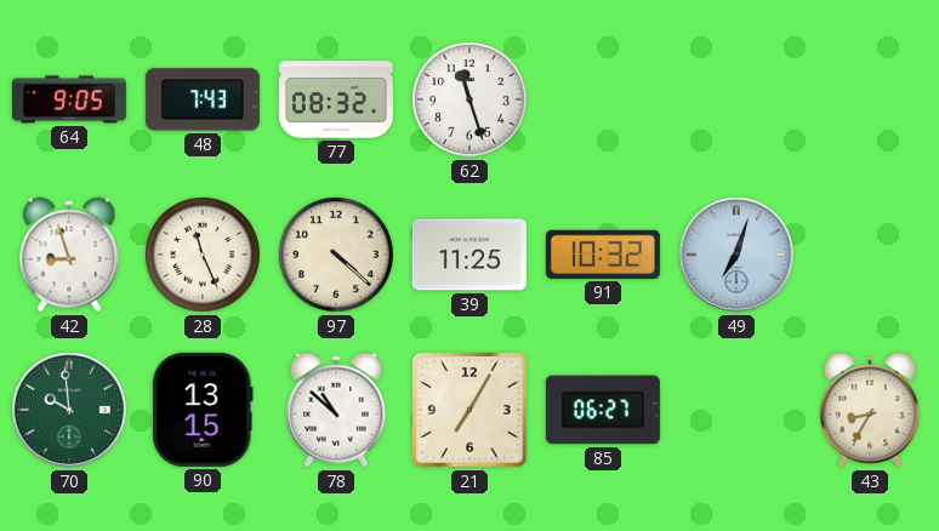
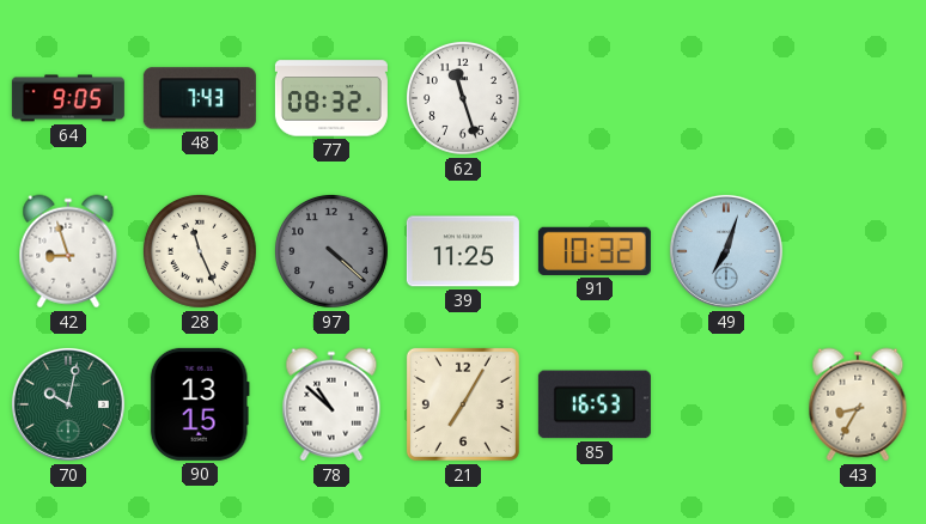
97 dial: cream -> grey (331, 251)
70: 9:59 -> 10:02 (68, 404)
85: 06:27 -> 16:53 (595, 404)
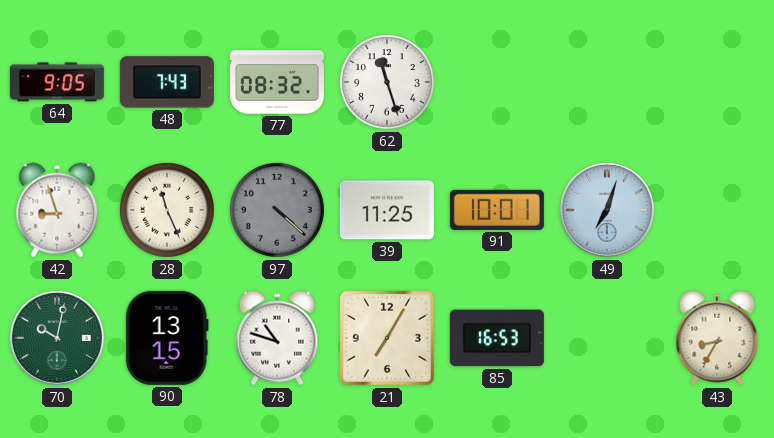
91: 10:32 -> 10:01 (497, 210)
78: 10:52 -> 10:48 (277, 338)
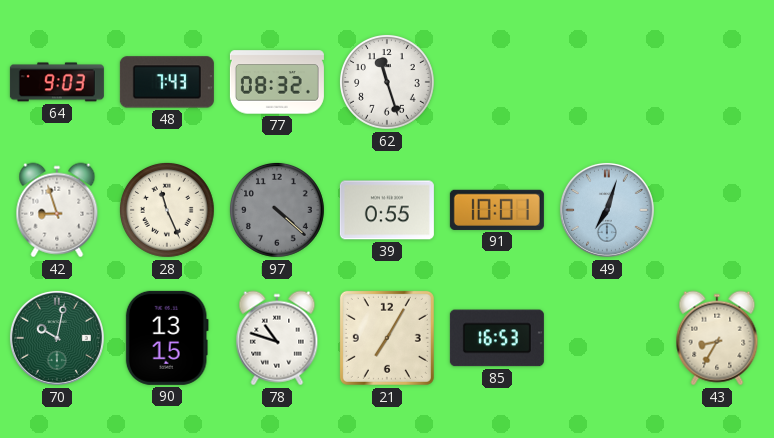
64: 9:05 -> 9:03 (57, 82)
39: 11:25 -> 0:55 (387, 210)
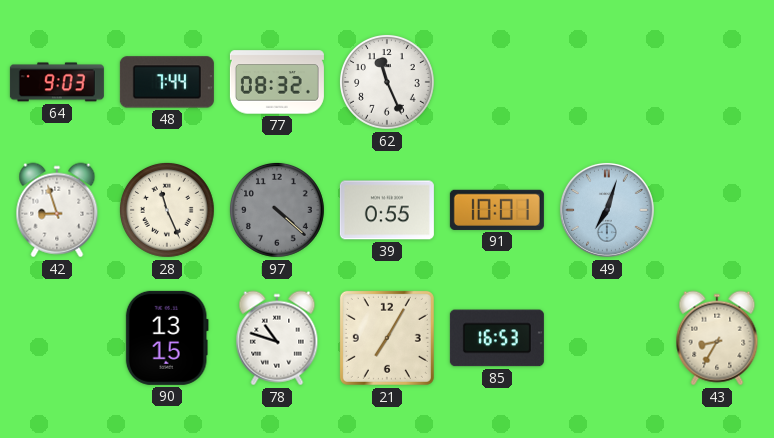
48: 7:43 -> 7:44 (167, 82)
62: 11:27 -> 11:26 (387, 82)
70: 10:02 -> none (57, 338)
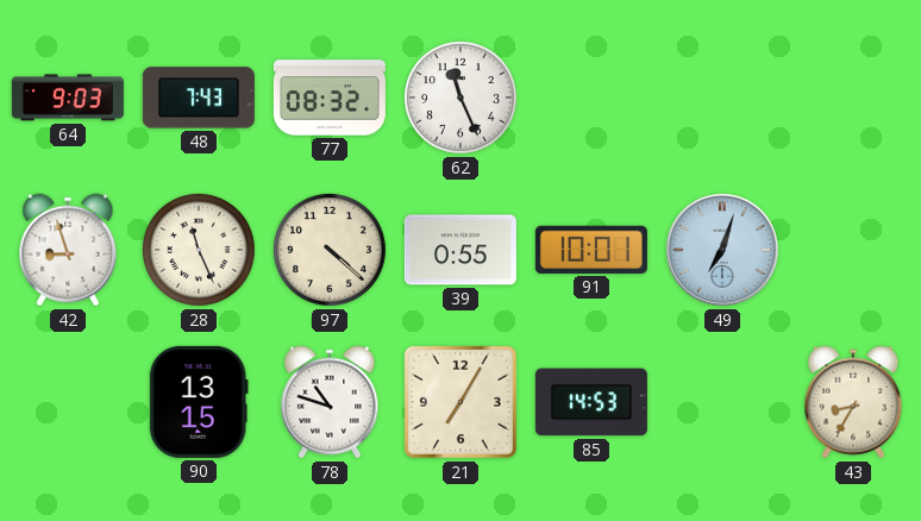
48: 7:44 -> 7:43 (199, 98)
97 dial: grey -> cream (330, 250)
85: 16:53 -> 14:53 (591, 402)
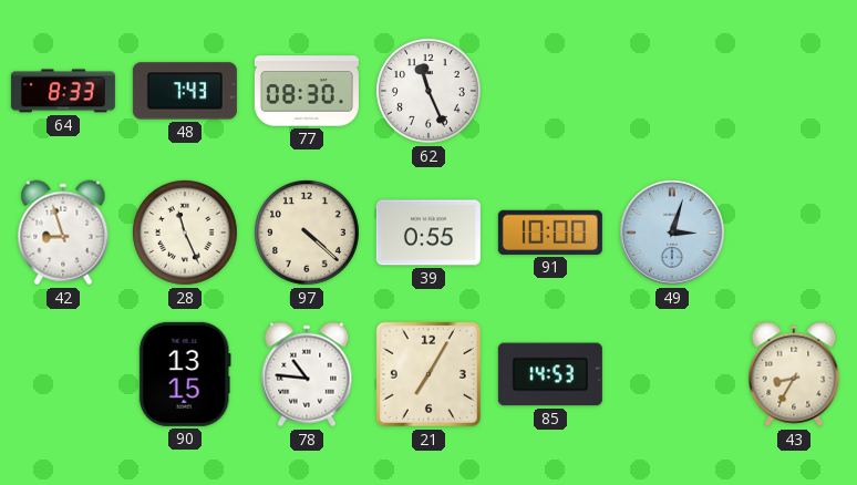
64: 9:03 -> 8:33 (63, 91)
77: 08:32 -> 08:30 (307, 91)
91: 10:01 -> 10:00 (550, 233)
49: 7:03 -> 3:03 (672, 233)
78: 10:48 -> 10:46 (307, 374)
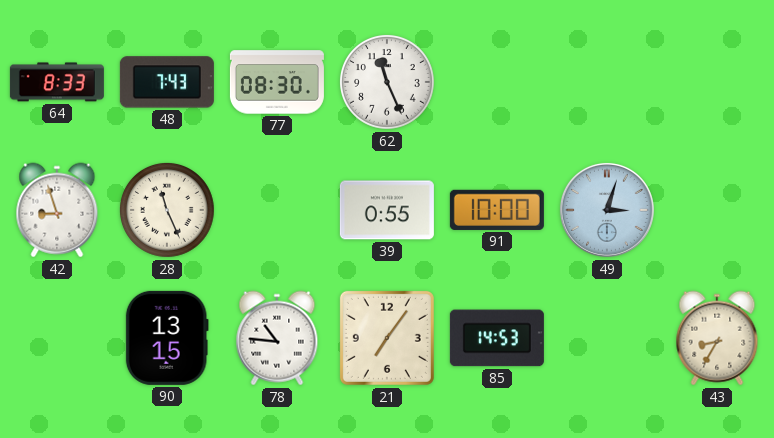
97: 4:22 -> none (307, 233)
21: 7:05 -> 7:06 (387, 338)
